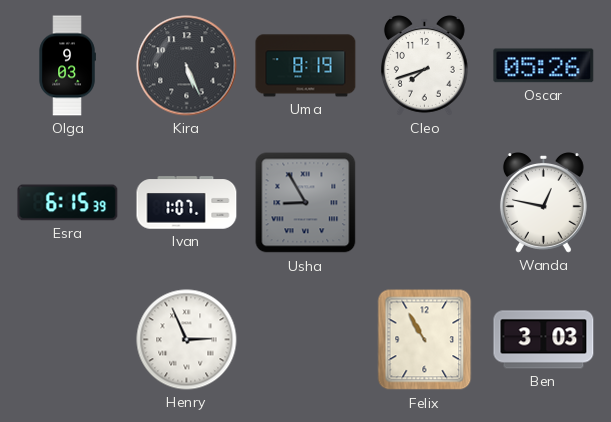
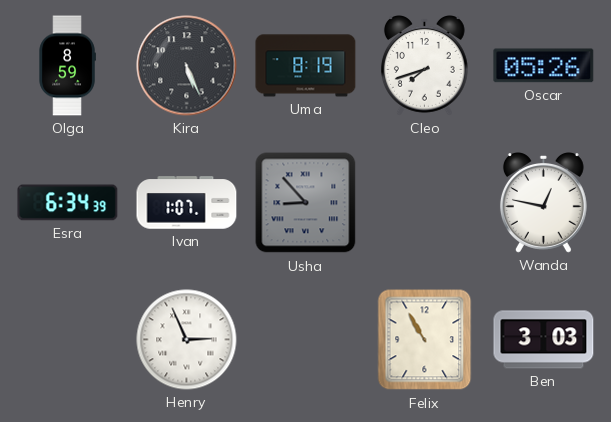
Olga: 9:03 -> 8:59 (67, 66)
Esra: 6:15 -> 6:34 (68, 203)
Usha: 8:55 -> 8:53 (306, 203)
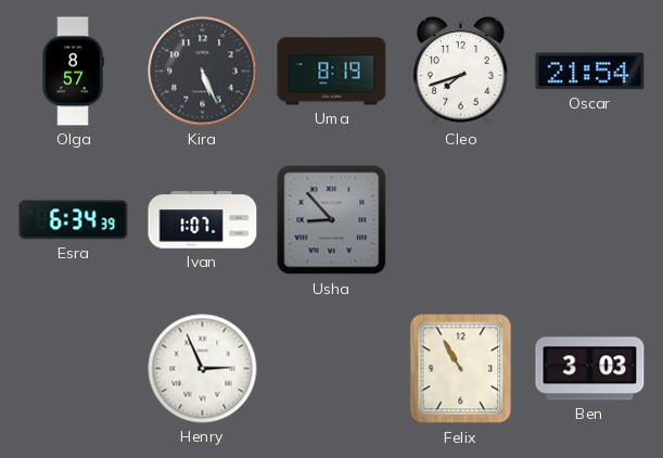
Olga: 8:59 -> 8:57 (73, 72)
Oscar: 05:26 -> 21:54 (590, 72)
Wanda: 12:47 -> none (543, 203)
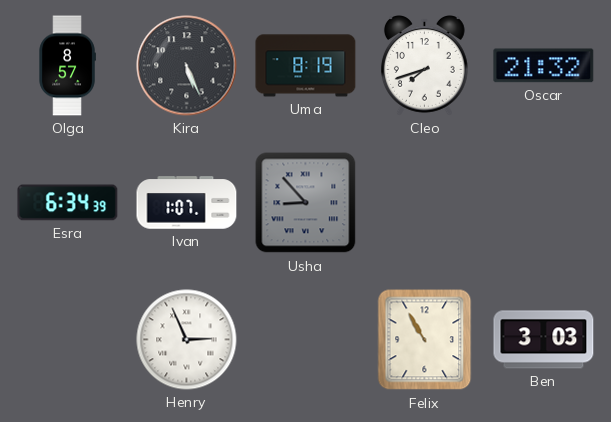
Oscar: 21:54 -> 21:32 (544, 66)
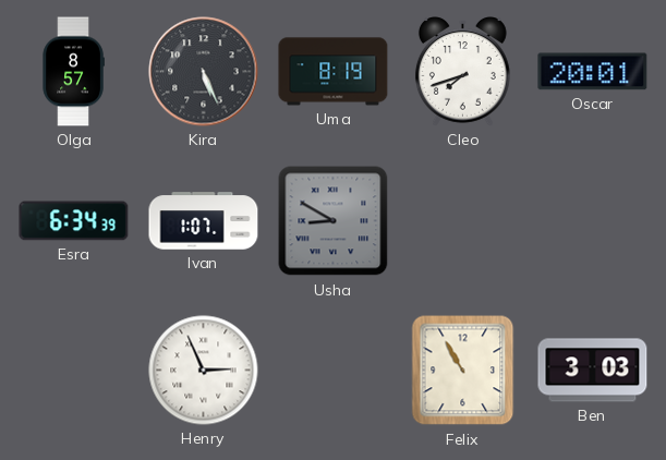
Oscar: 21:32 -> 20:01 (593, 72)
Usha: 8:53 -> 8:50 (334, 221)
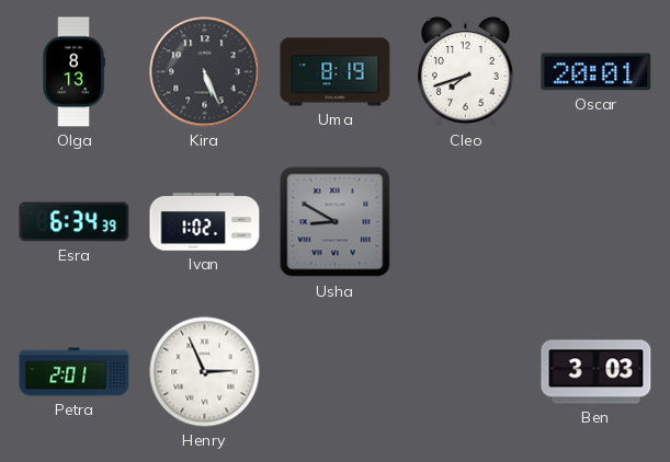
Olga: 8:57 -> 8:13 (73, 72)
Ivan: 1:07 -> 1:02 (205, 222)
Petra: none -> 2:01 (75, 372)
Felix: 10:55 -> none (463, 371)
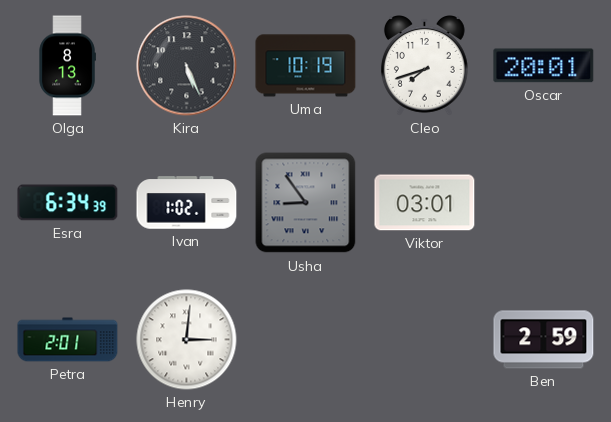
Uma: 8:19 -> 10:19 (306, 66)
Usha: 8:50 -> 8:54 (306, 203)
Viktor: none -> 03:01 (425, 203)
Henry: 2:56 -> 3:01 (187, 340)
Ben: 3:03 -> 2:59 (544, 340)
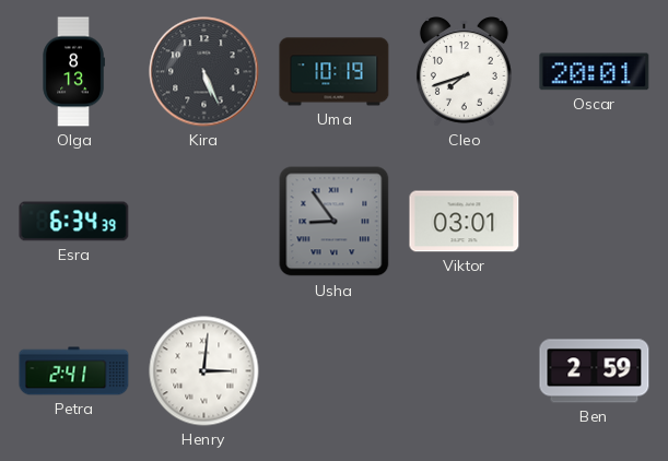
Ivan: 1:02 -> none (187, 203)
Petra: 2:01 -> 2:41 (74, 371)
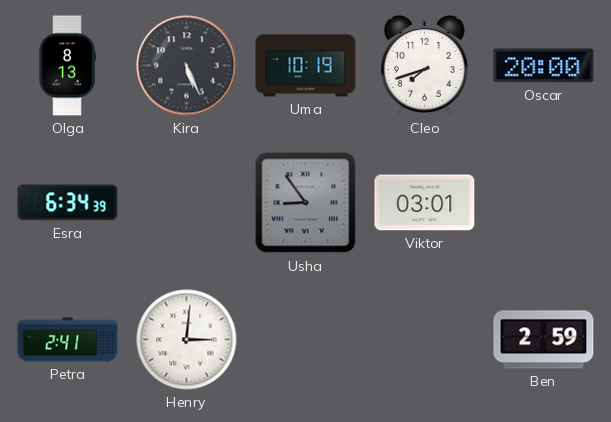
Oscar: 20:01 -> 20:00 (544, 66)
